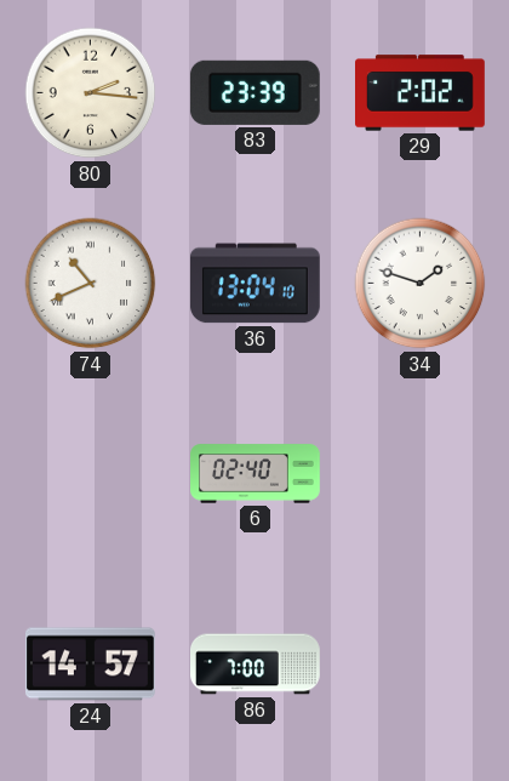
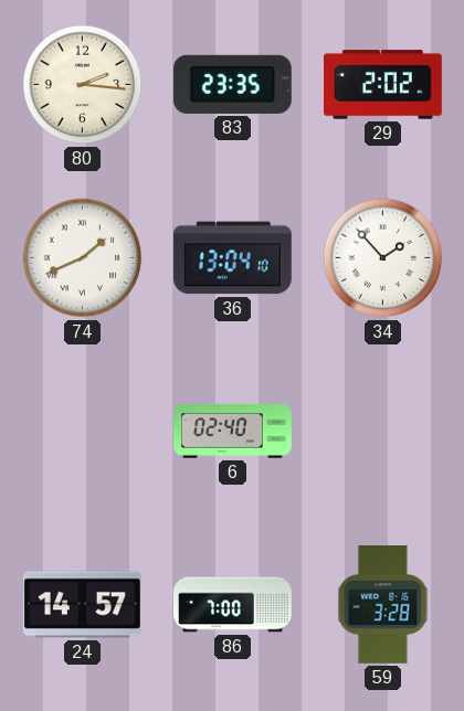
83: 23:39 -> 23:35 (232, 84)
74: 10:41 -> 1:41 (83, 258)
34: 1:48 -> 1:53 (383, 258)
59: none -> 3:28 (383, 604)
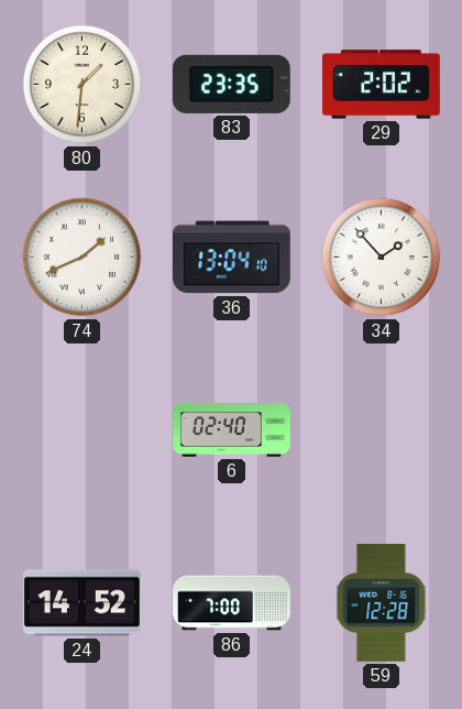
80: 2:16 -> 1:31 (82, 85)
24: 14:57 -> 14:52 (81, 603)
59: 3:28 -> 12:28 (382, 602)
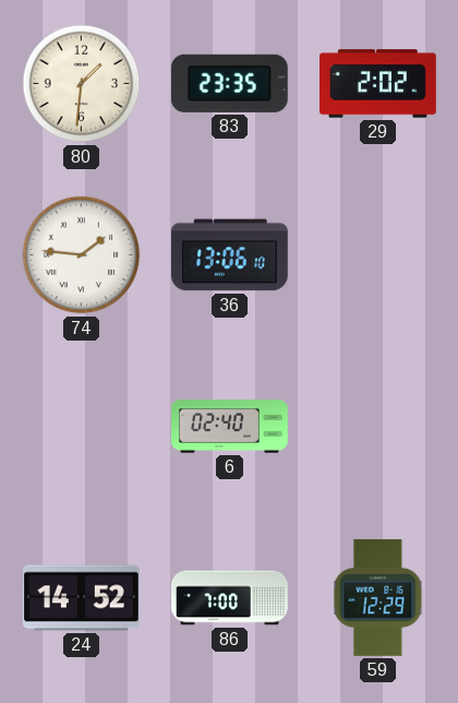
74: 1:41 -> 1:46 (82, 255)
36: 13:04 -> 13:06 (229, 255)
34: 1:53 -> none (382, 258)
59: 12:28 -> 12:29 (378, 597)
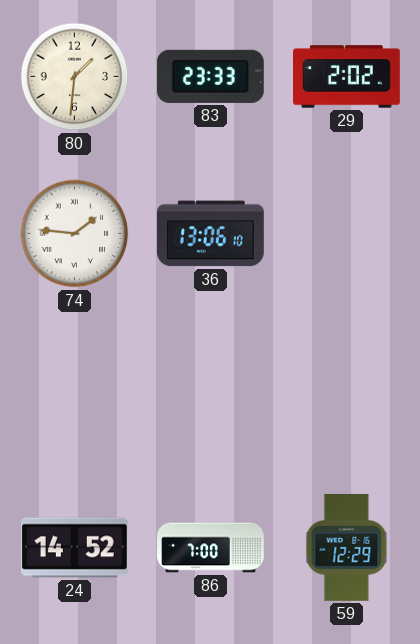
83: 23:35 -> 23:33 (210, 76)
6: 02:40 -> none (230, 427)
